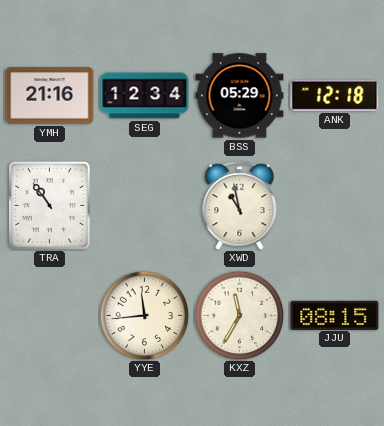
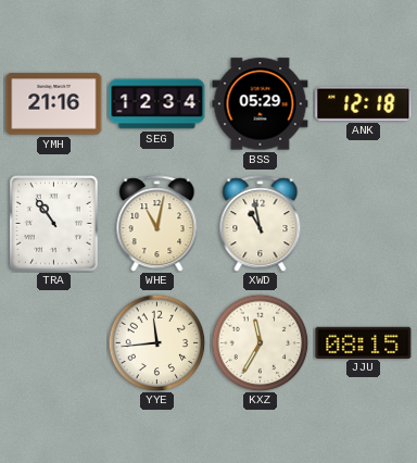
WHE: none -> 11:02 (157, 224)
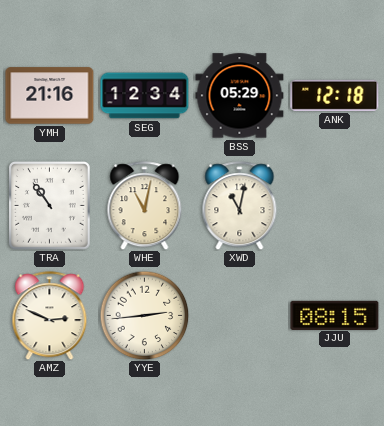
XWD: 10:58 -> 11:02 (240, 206)
AMZ: none -> 2:49 (50, 316)
YYE: 11:44 -> 2:44 (144, 315)
KXZ: 11:35 -> none (260, 342)
